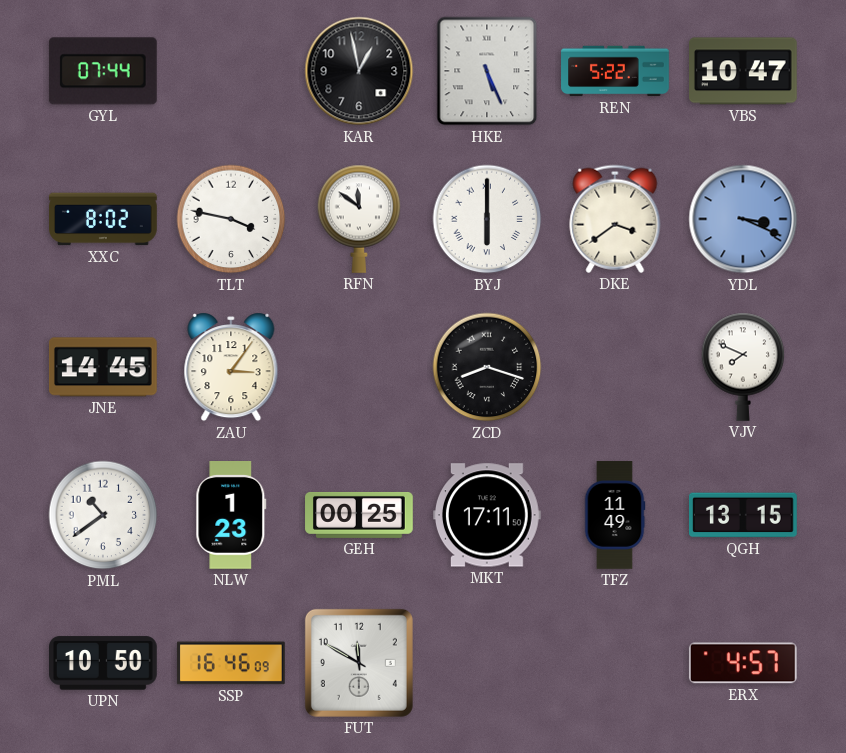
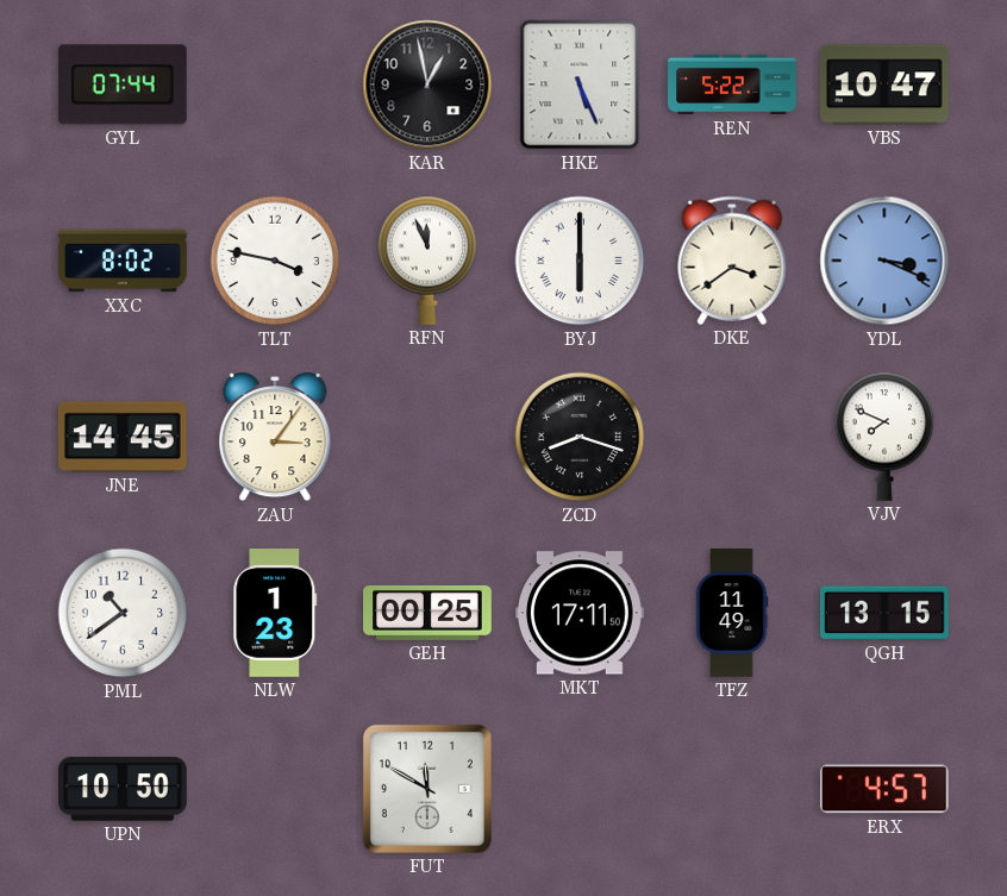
RFN: 11:51 -> 11:56 (427, 261)
SSP: 16:46 -> none (231, 663)
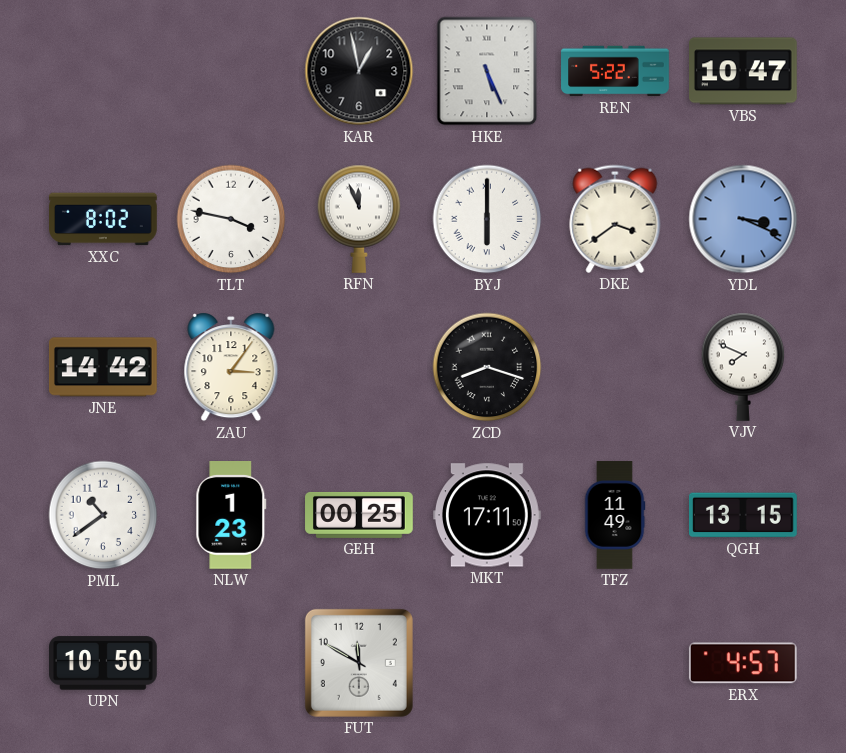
GYL: 07:44 -> none (123, 84)
JNE: 14:45 -> 14:42 (103, 367)
